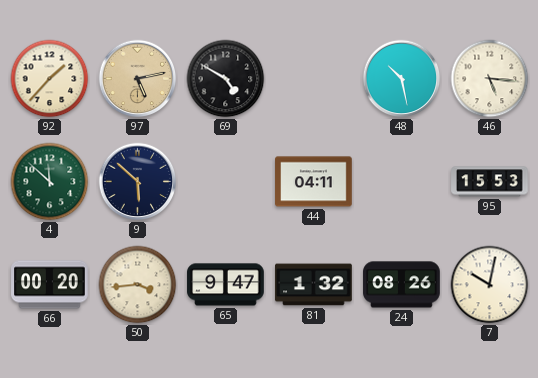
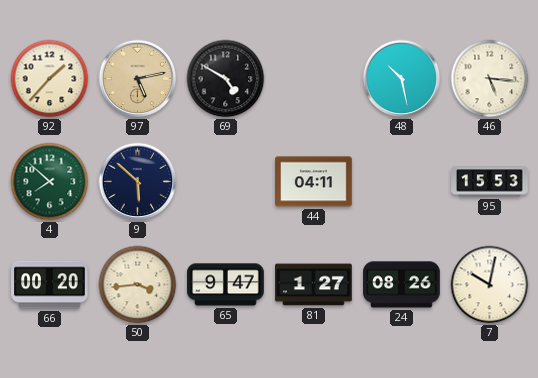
4: 11:52 -> 7:52 (50, 182)
81: 1:32 -> 1:27 (314, 285)
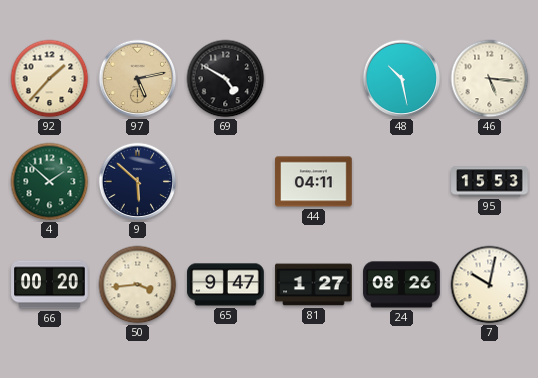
4: 7:52 -> 1:52 (50, 182)
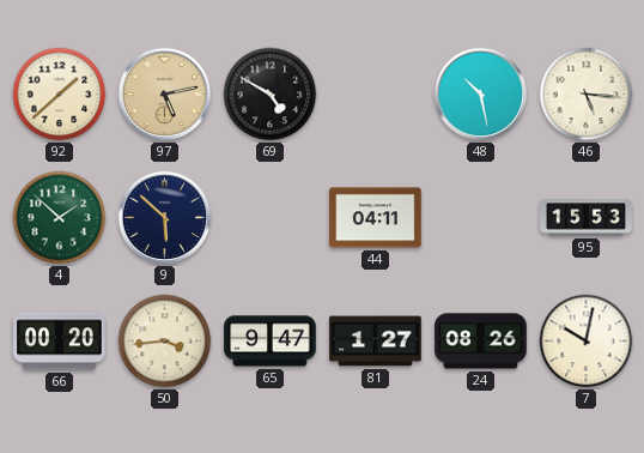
92: 1:37 -> 1:38 (60, 95)
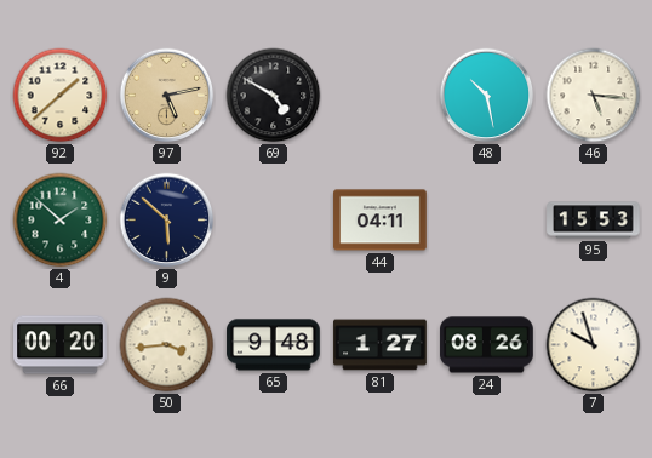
65: 9:47 -> 9:48 (274, 345)
7: 10:02 -> 9:57 (594, 345)
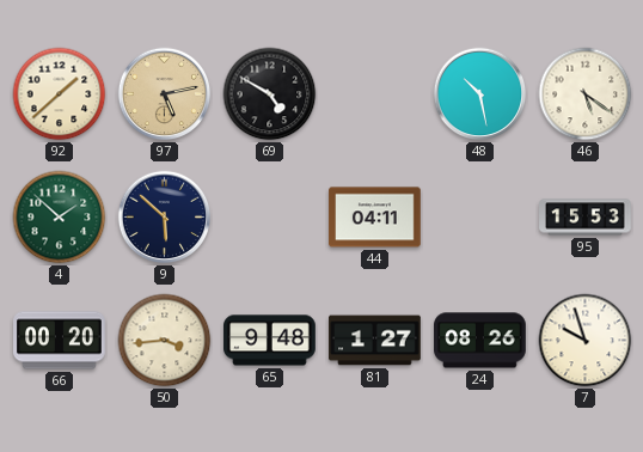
46: 5:16 -> 5:21 (586, 94)
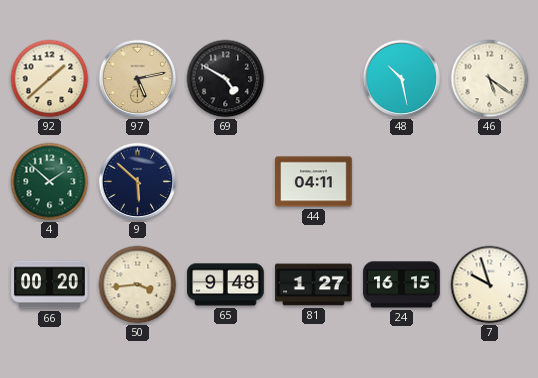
95: 15:53 -> none (586, 218)
24: 08:26 -> 16:15 (402, 285)
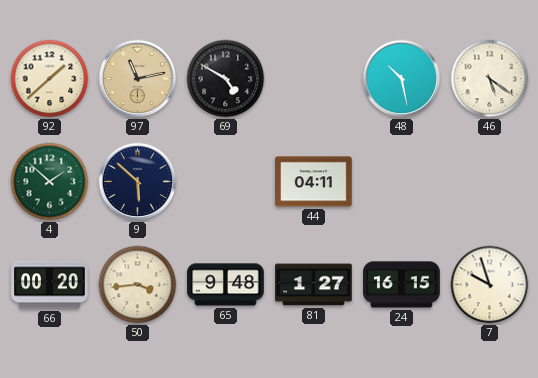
97: 5:13 -> 11:13 (138, 79)
